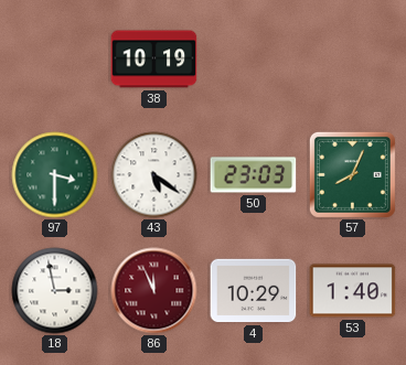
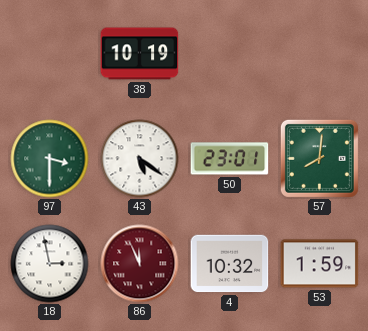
50: 23:03 -> 23:01 (230, 159)
57: 8:04 -> 8:01 (319, 158)
4: 10:29 -> 10:32 (230, 264)
53: 1:40 -> 1:59 (320, 264)
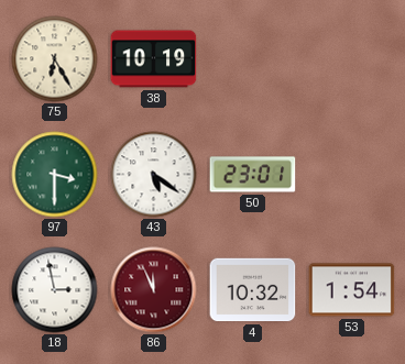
75: none -> 6:25 (55, 59)
57: 8:01 -> none (319, 158)
53: 1:59 -> 1:54 (352, 290)
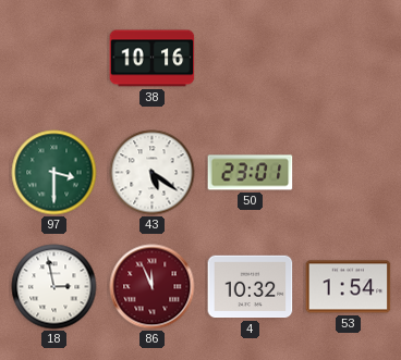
75: 6:25 -> none (55, 59)
38: 10:19 -> 10:16 (153, 59)
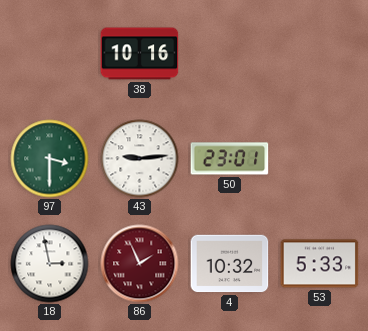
43: 5:21 -> 9:14 (140, 159)
86: 11:56 -> 1:56 (140, 264)
53: 1:54 -> 5:33 (320, 264)
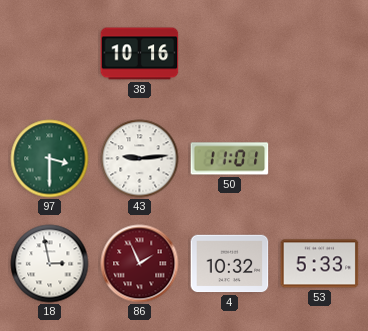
50: 23:01 -> 11:01 (230, 159)
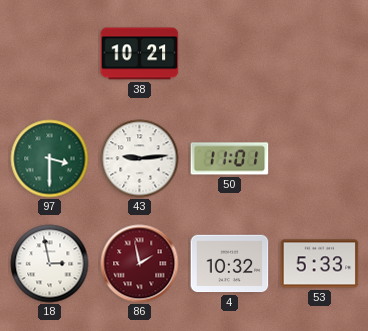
38: 10:16 -> 10:21 (140, 54)
86: 1:56 -> 1:58 (140, 264)
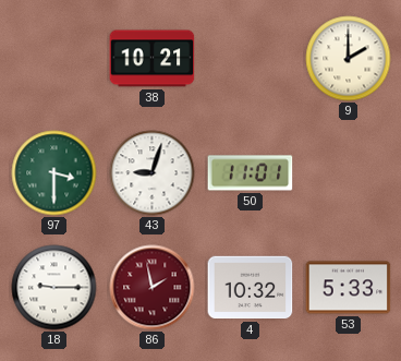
9: none -> 2:00 (349, 59)
43: 9:14 -> 9:03 (153, 173)
18: 2:58 -> 9:15 (54, 288)
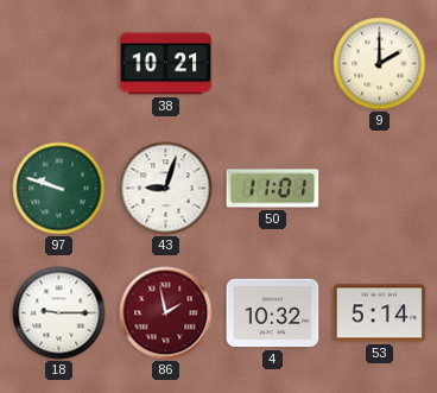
97: 3:30 -> 9:48 (59, 189)
53: 5:33 -> 5:14 (380, 313)
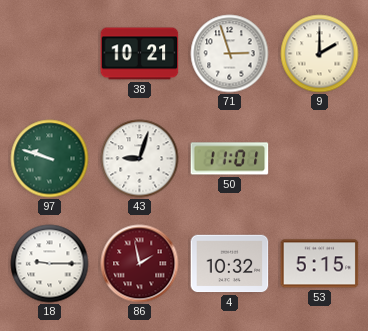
71: none -> 2:57 (230, 54)
53: 5:14 -> 5:15 (320, 264)
